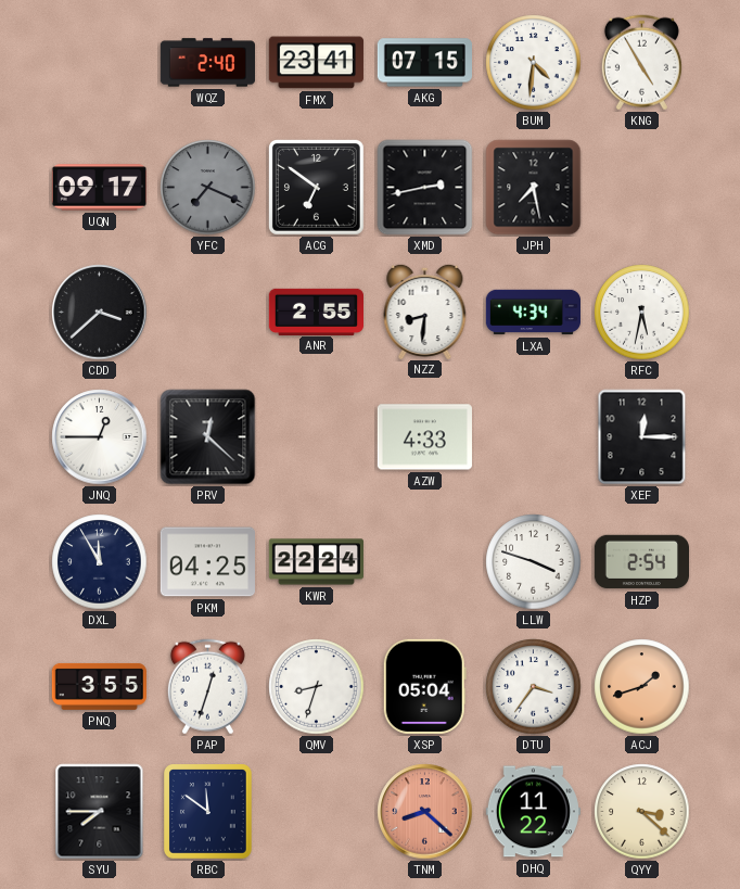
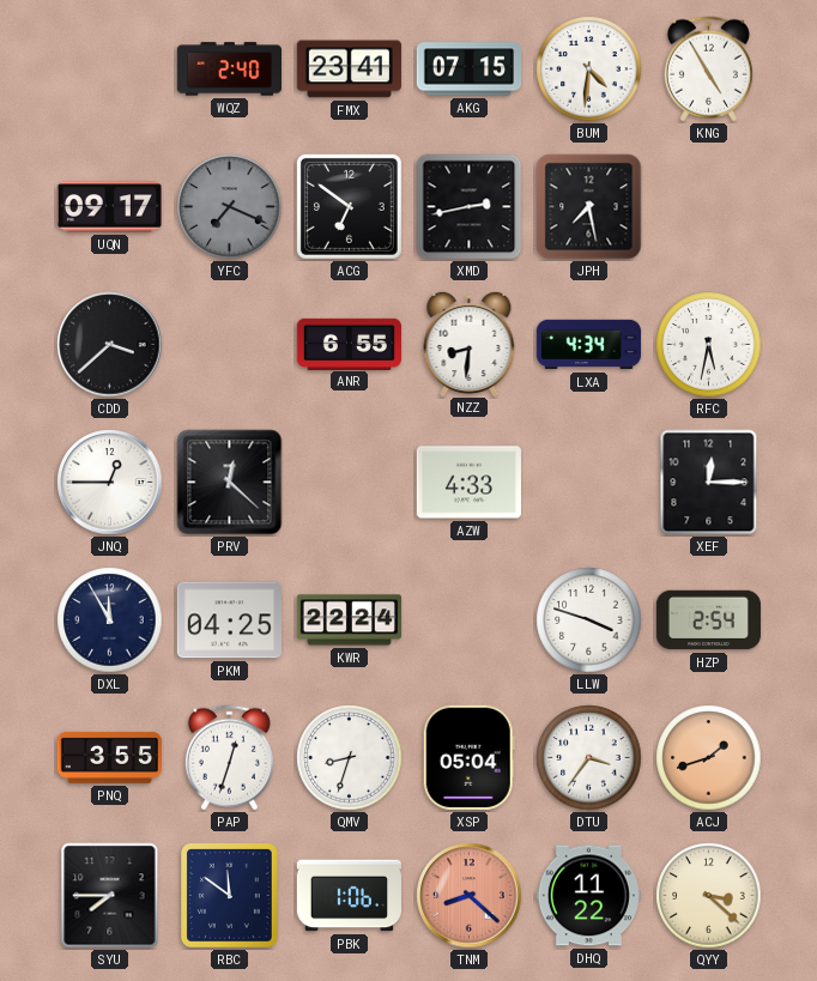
ANR: 2:55 -> 6:55 (349, 344)
PBK: none -> 1:06 (349, 896)
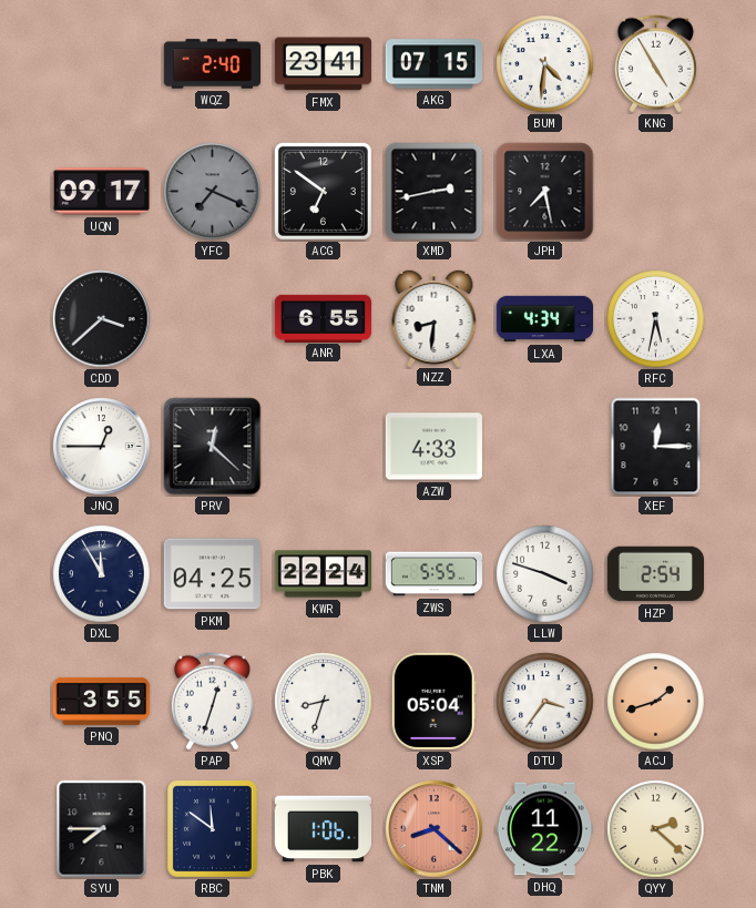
ZWS: none -> 5:55 (433, 574)
QYY: 3:22 -> 2:22 (656, 829)
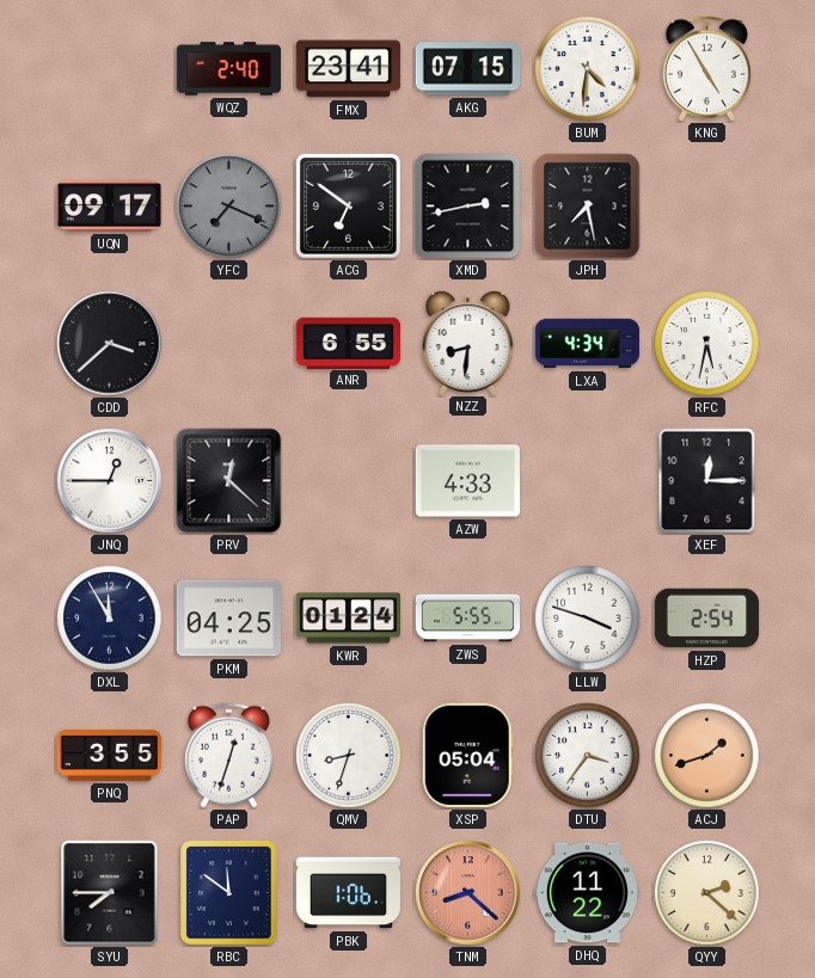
KWR: 22:24 -> 01:24 (348, 619)
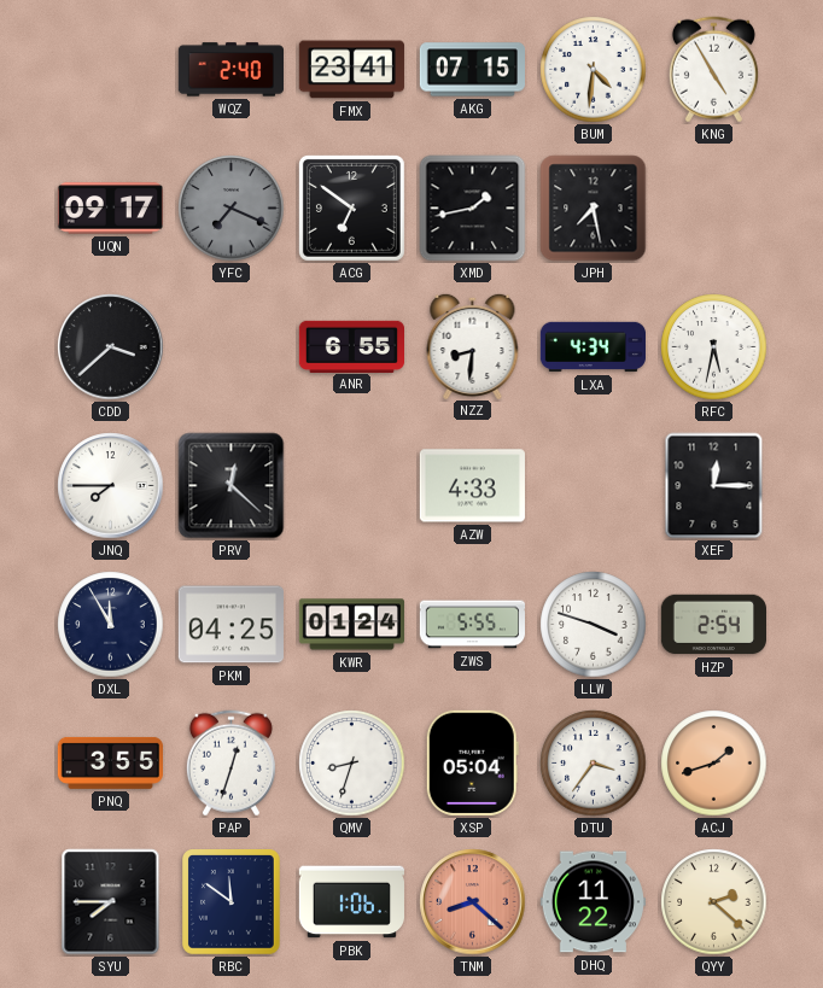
XMD: 2:43 -> 1:43 (473, 209)
JNQ: 12:45 -> 7:45 (111, 486)
